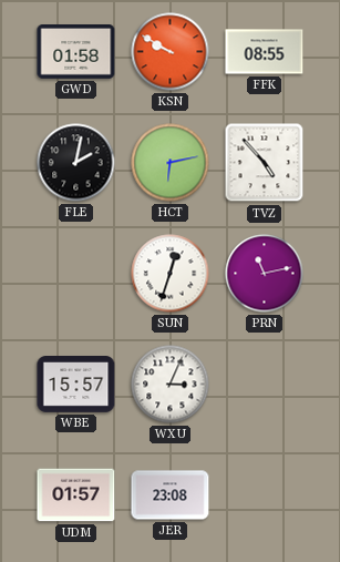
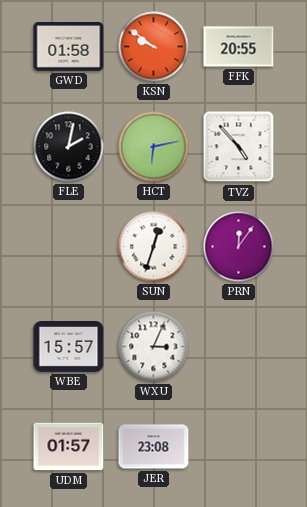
KSN: 9:50 -> 9:51 (154, 47)
FFK: 08:55 -> 20:55 (239, 47)
PRN: 11:13 -> 12:06 (239, 247)
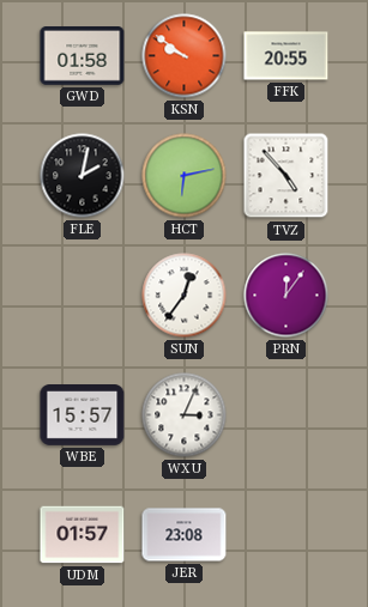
SUN: 12:33 -> 12:36 (185, 296)
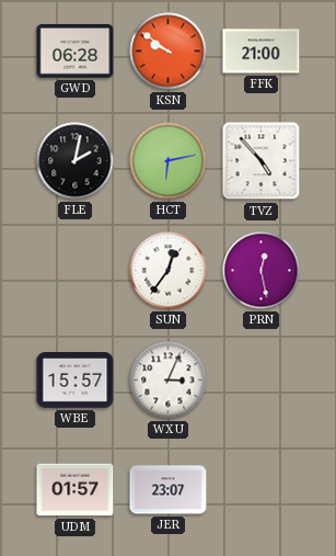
GWD: 01:58 -> 06:28 (76, 52)
FFK: 20:55 -> 21:00 (262, 52)
PRN: 12:06 -> 12:28 (262, 271)
JER: 23:08 -> 23:07 (169, 490)
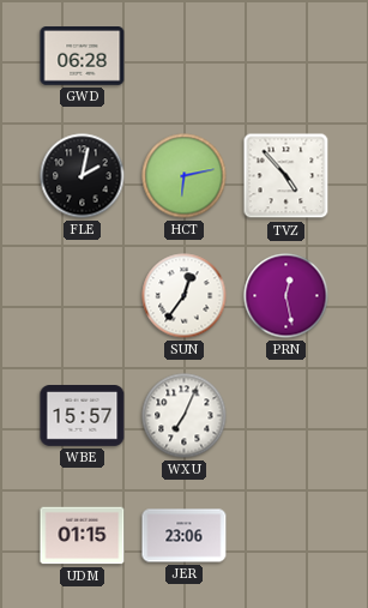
KSN: 9:51 -> none (169, 52)
FFK: 21:00 -> none (262, 52)
WXU: 3:04 -> 7:04 (185, 416)
UDM: 01:57 -> 01:15 (83, 536)
JER: 23:07 -> 23:06 (185, 536)
